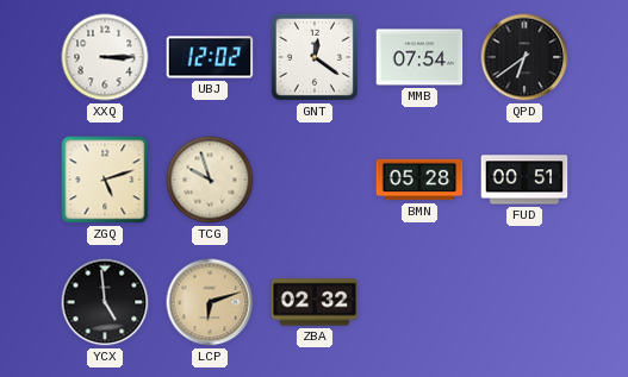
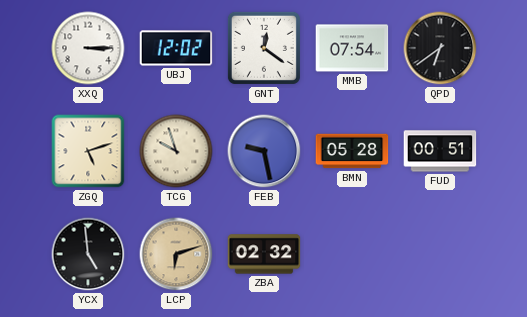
FEB: none -> 9:28 (264, 151)
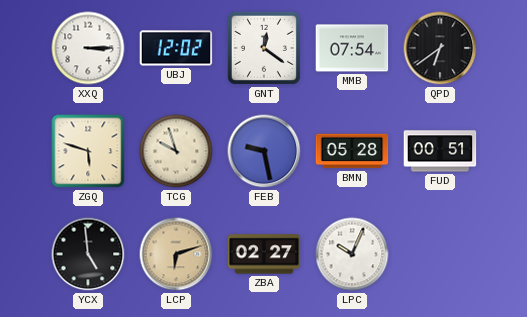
ZGQ: 5:12 -> 5:48 (88, 151)
ZBA: 02:32 -> 02:27 (264, 254)
LPC: none -> 10:04 (352, 254)
